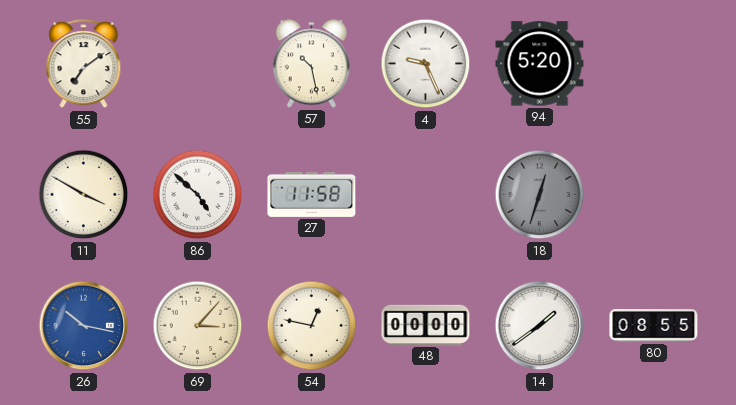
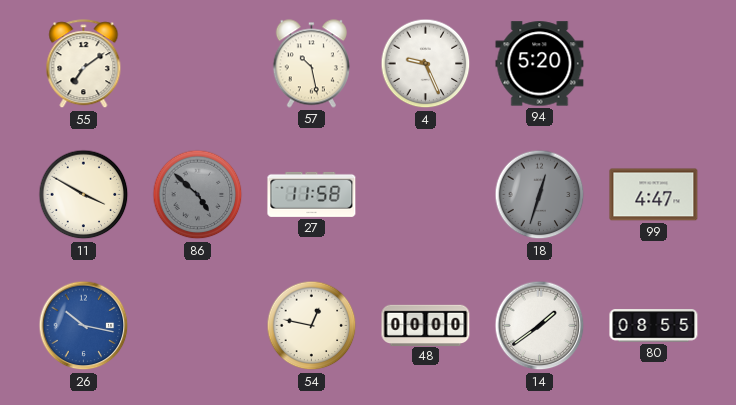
86 dial: white -> grey (198, 195)
99: none -> 4:47 (654, 195)
69: 3:07 -> none (198, 326)
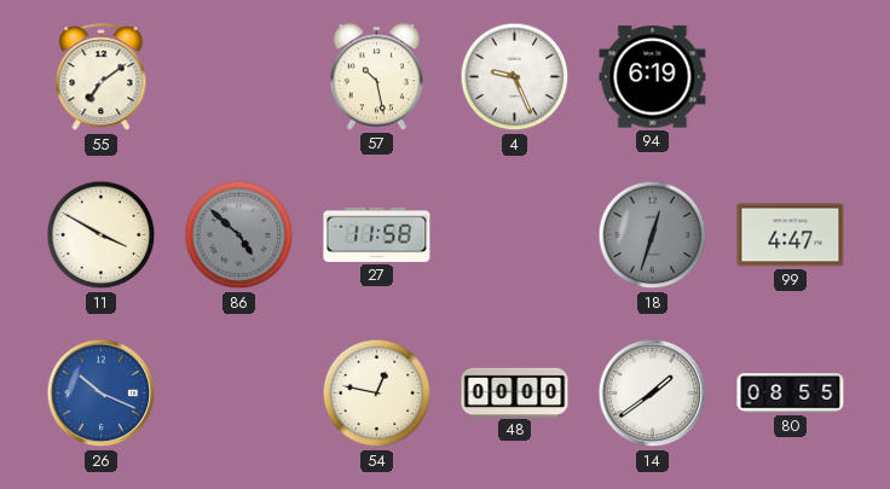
94: 5:20 -> 6:19 (653, 77)
26: 10:17 -> 10:19 (102, 394)
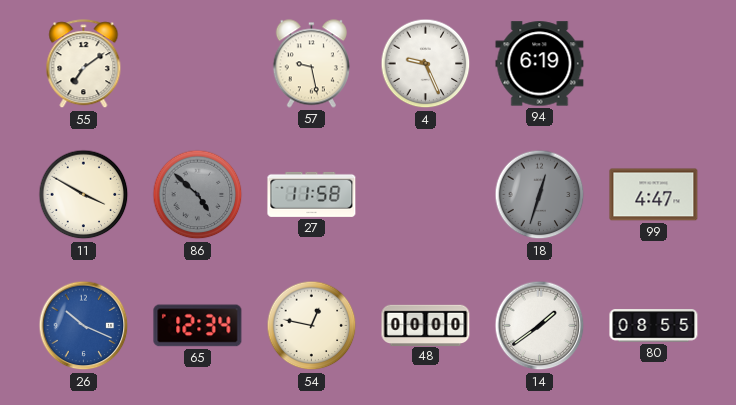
57: 10:28 -> 9:28 (311, 64)
65: none -> 12:34 (198, 326)
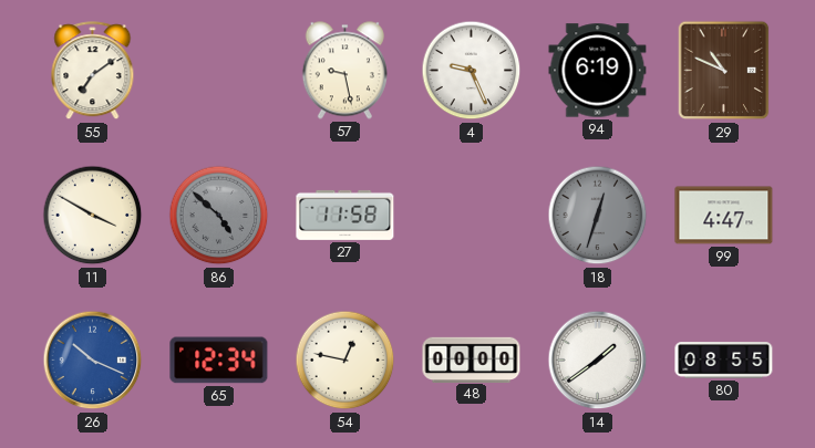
29: none -> 10:49 (724, 71)
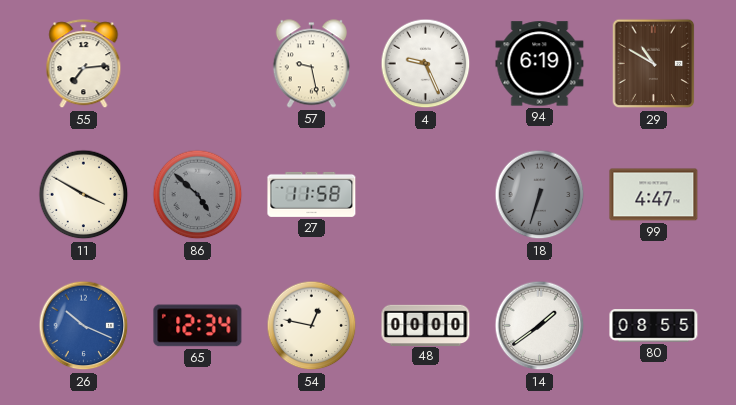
55: 7:09 -> 7:14 (84, 64)
29: 10:49 -> 10:50 (654, 64)
18: 12:33 -> 6:33 (540, 195)
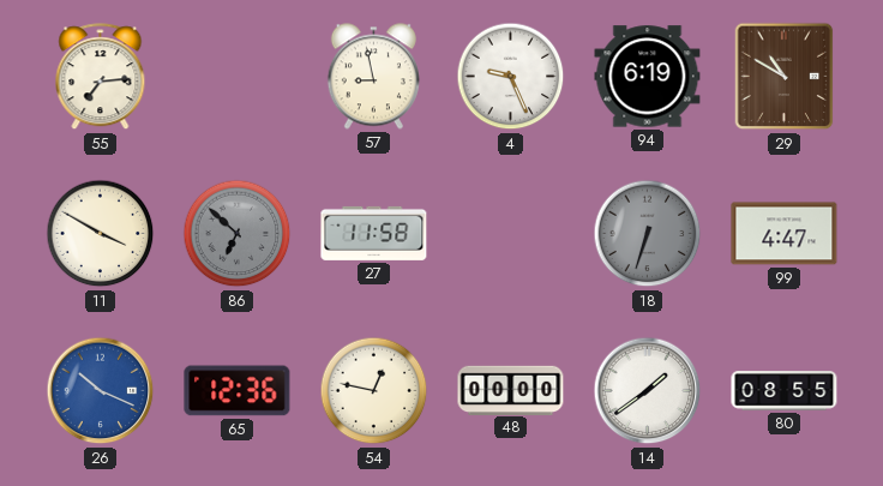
57: 9:28 -> 8:58 (373, 77)
86: 4:52 -> 6:52 (238, 234)
65: 12:34 -> 12:36 (238, 391)
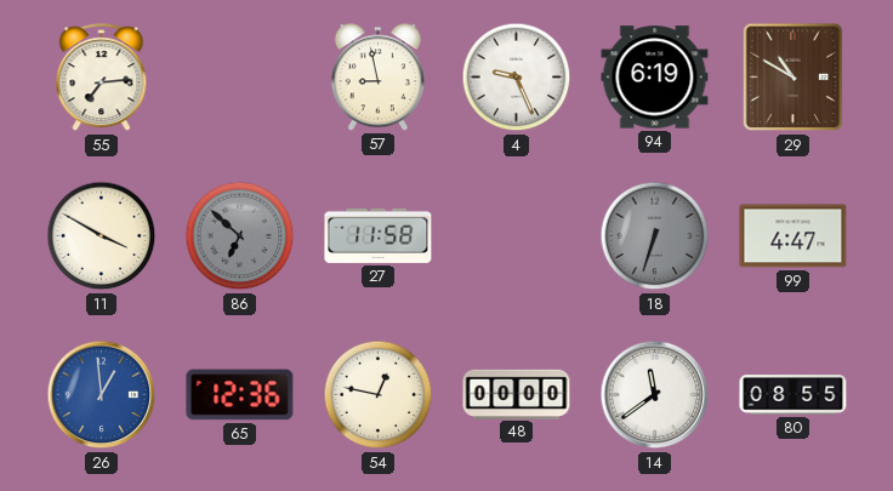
26: 10:19 -> 12:59 (102, 395)
14: 1:39 -> 11:39 (655, 395)
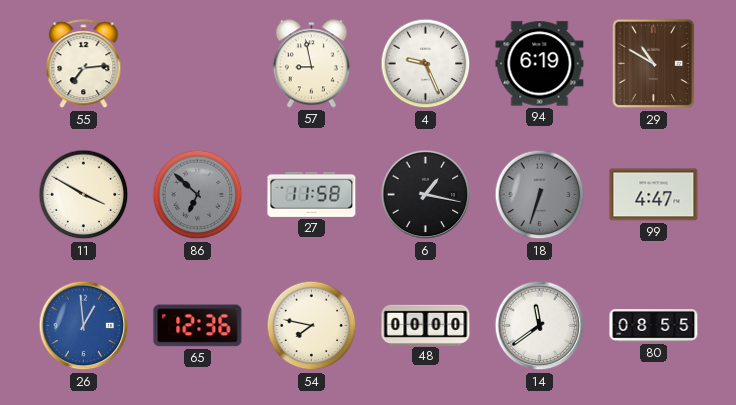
6: none -> 1:17 (426, 195)
54: 12:47 -> 7:47 (312, 326)
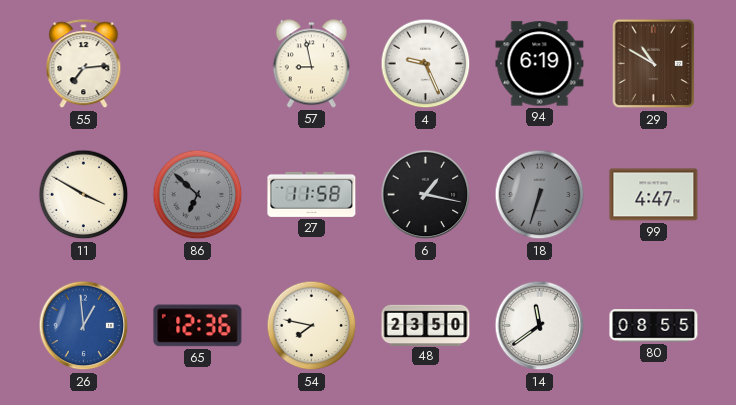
48: 00:00 -> 23:50 (426, 325)
